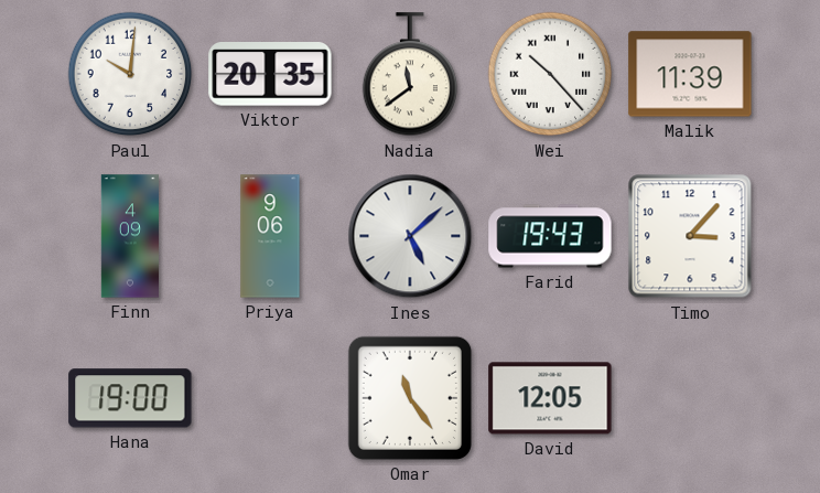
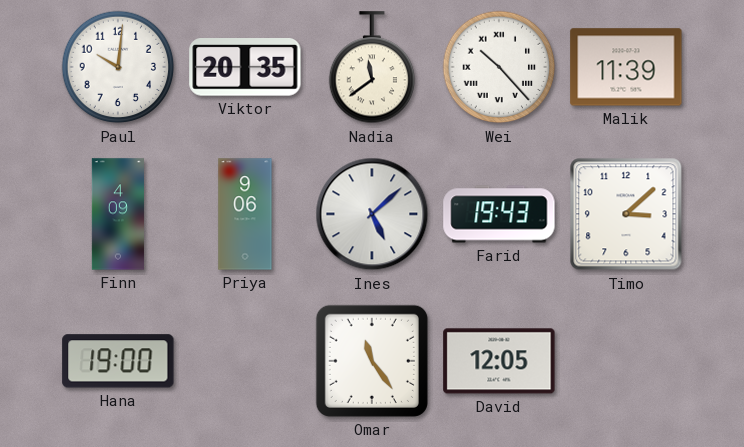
Timo: 3:07 -> 3:08 (626, 214)
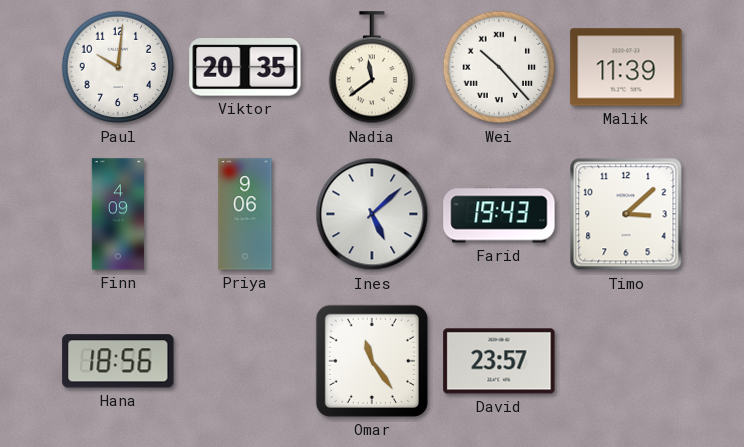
Hana: 19:00 -> 18:56 (118, 361)
David: 12:05 -> 23:57 (499, 361)
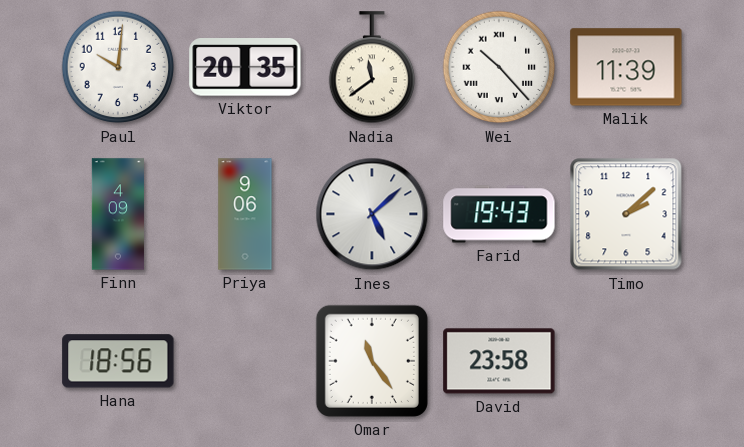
Timo: 3:08 -> 2:08 (626, 214)
David: 23:57 -> 23:58 (499, 361)
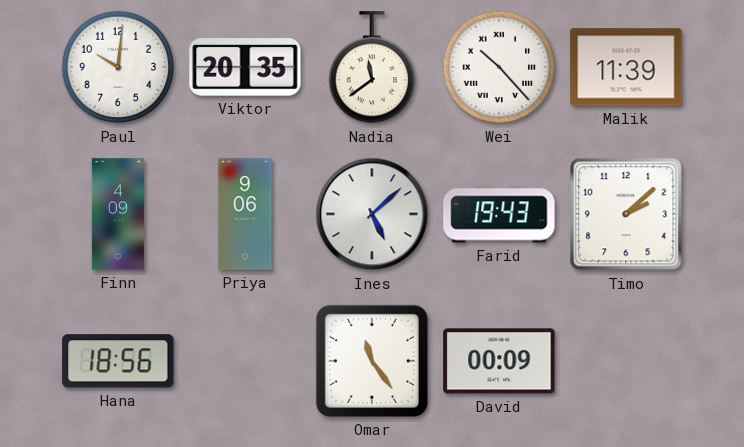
David: 23:58 -> 00:09 (499, 361)
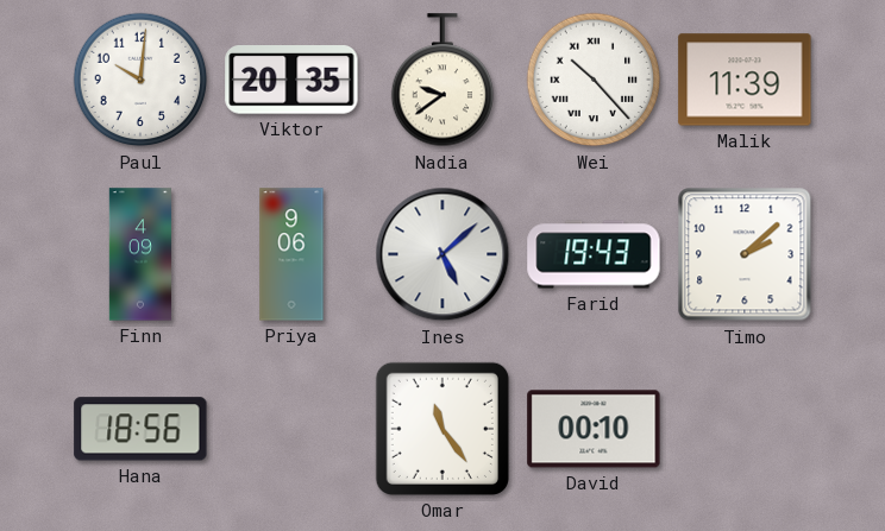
Nadia: 11:39 -> 9:39 (441, 81)
David: 00:09 -> 00:10 (594, 429)
